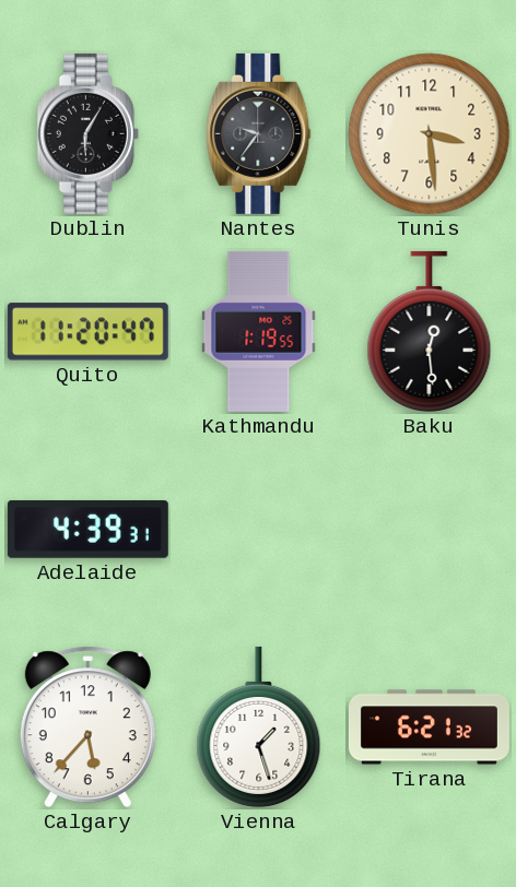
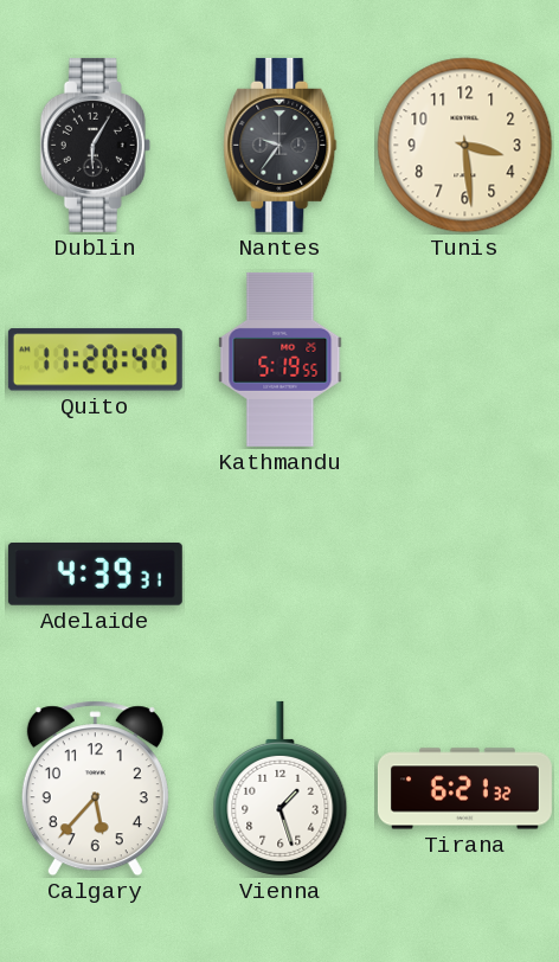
Kathmandu: 1:19 -> 5:19 (281, 359)
Baku: 12:29 -> none (430, 331)
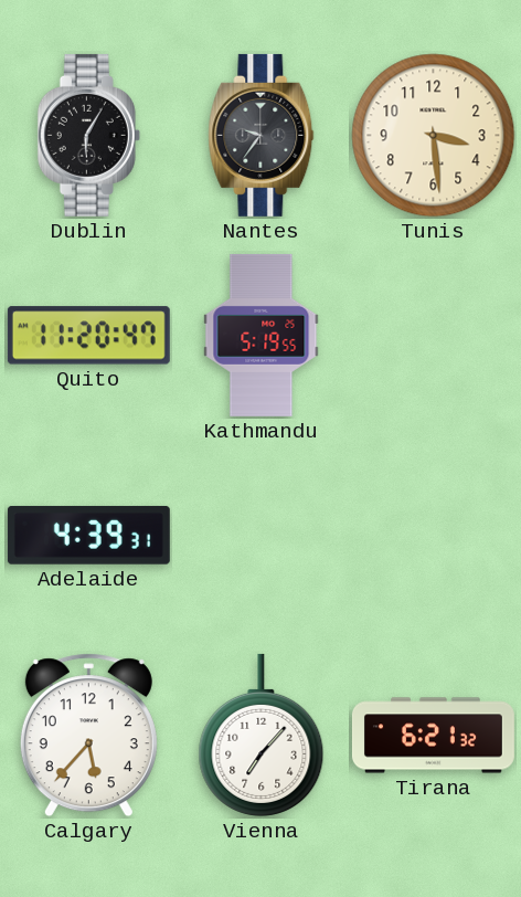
Vienna: 1:27 -> 7:07 (262, 735)
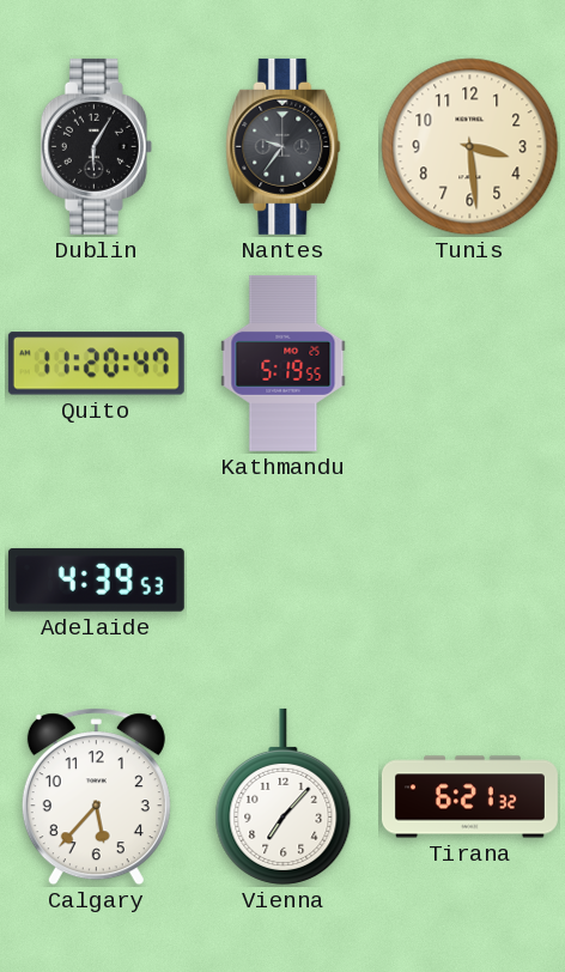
Adelaide: 4:39:31 -> 4:39:53 (96, 581)
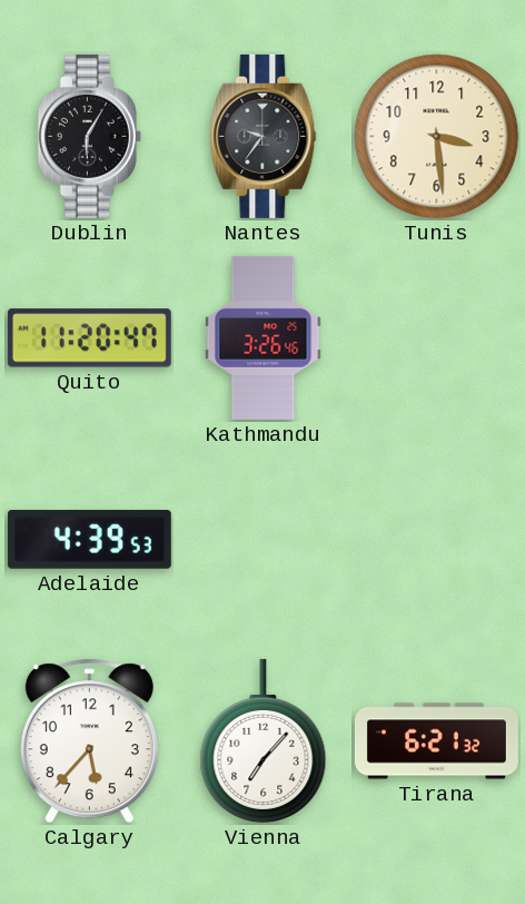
Kathmandu: 5:19 -> 3:26 (264, 337)
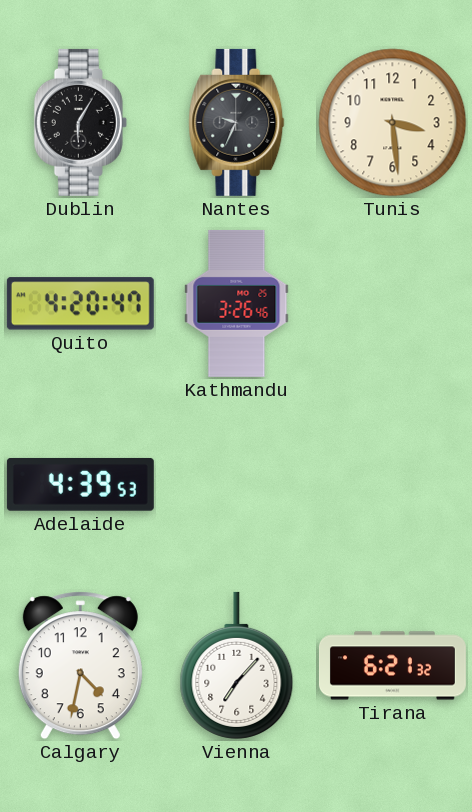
Nantes: 9:36 -> 9:34 (237, 122)
Quito: 11:20 -> 4:20 (80, 304)
Calgary: 5:37 -> 4:32 (80, 666)
